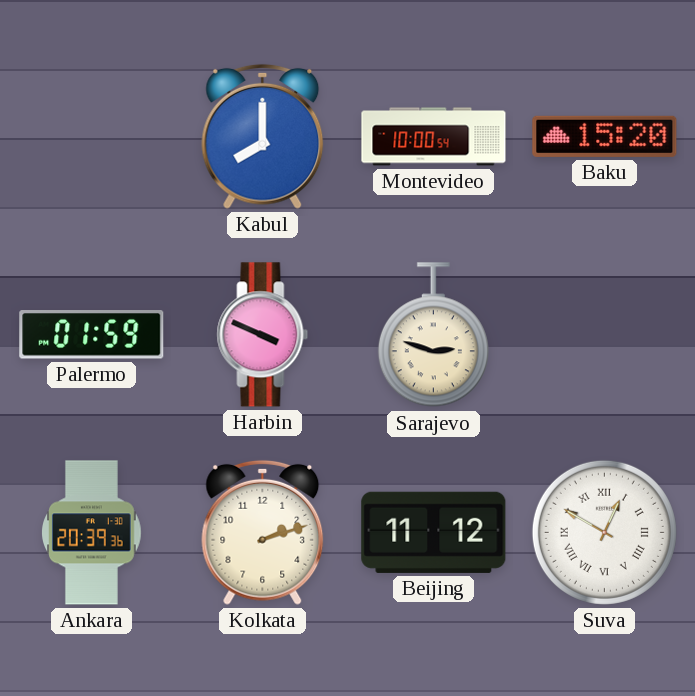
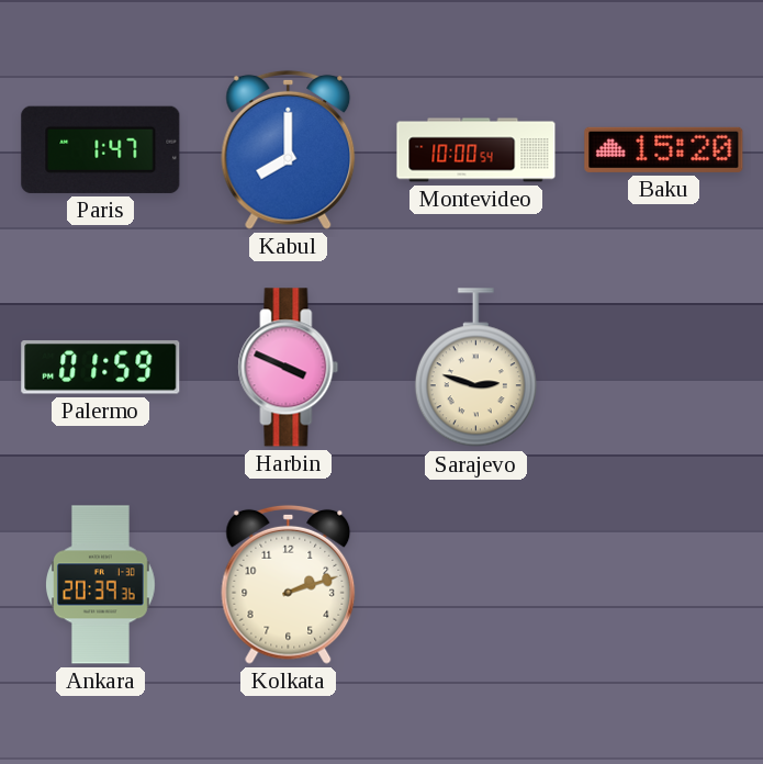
Paris: none -> 1:47 (101, 149)
Beijing: 11:12 -> none (434, 532)
Suva: 12:50 -> none (604, 532)
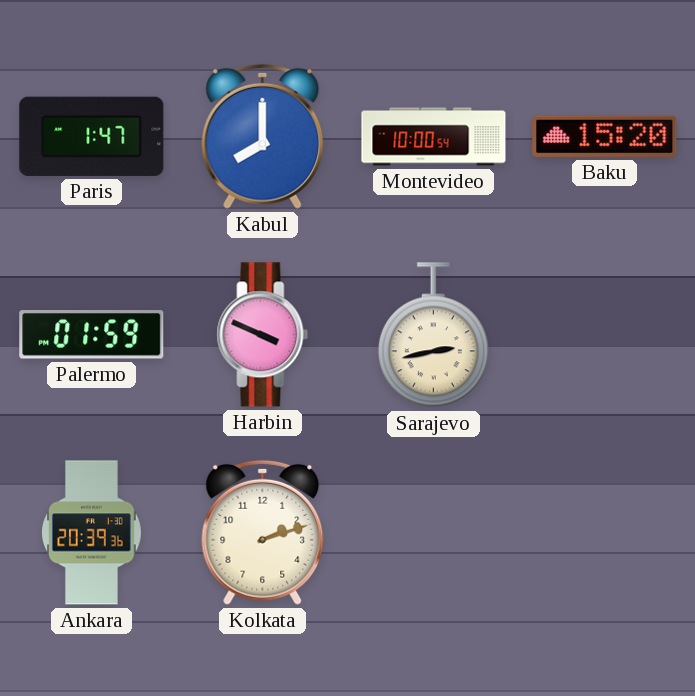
Sarajevo: 2:48 -> 2:43 (433, 335)
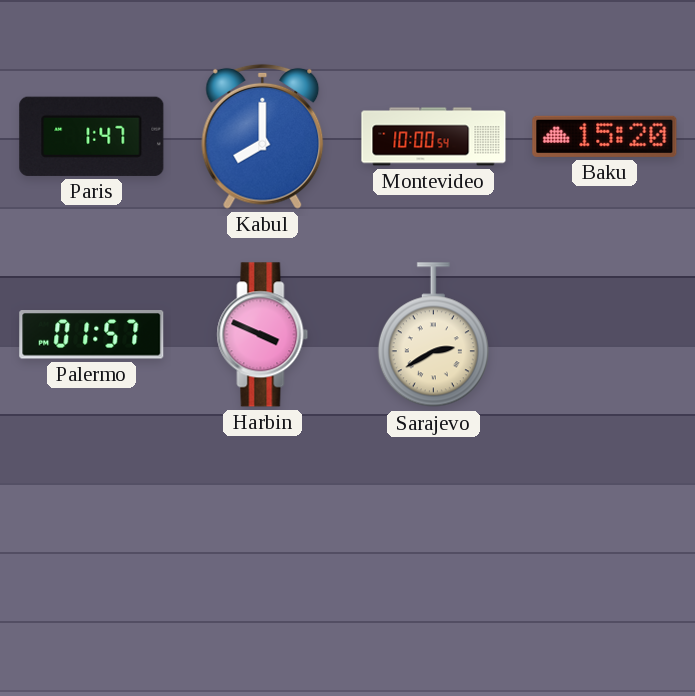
Palermo: 01:59 -> 01:57 (92, 335)
Sarajevo: 2:43 -> 2:40 (433, 335)
Ankara: 20:39 -> none (92, 533)
Kolkata: 2:12 -> none (263, 532)
